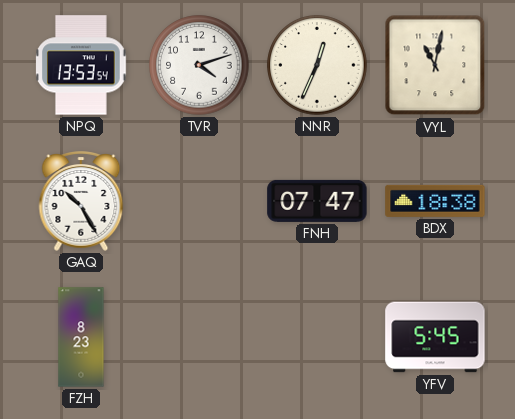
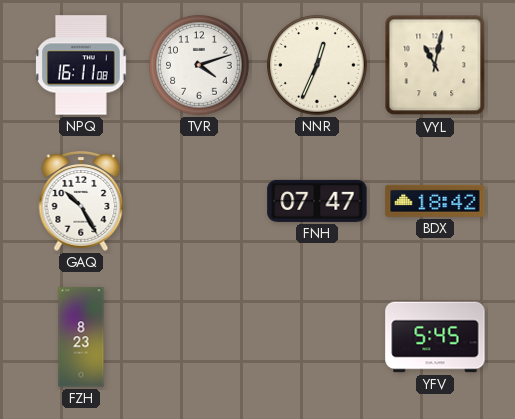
NPQ: 13:53 -> 16:11 (82, 65)
BDX: 18:38 -> 18:42 (435, 201)
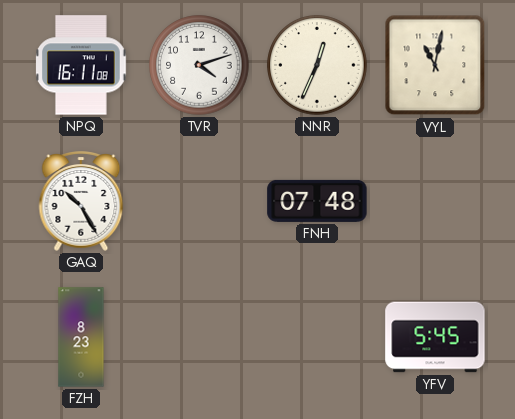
FNH: 07:47 -> 07:48 (317, 201)
BDX: 18:42 -> none (435, 201)
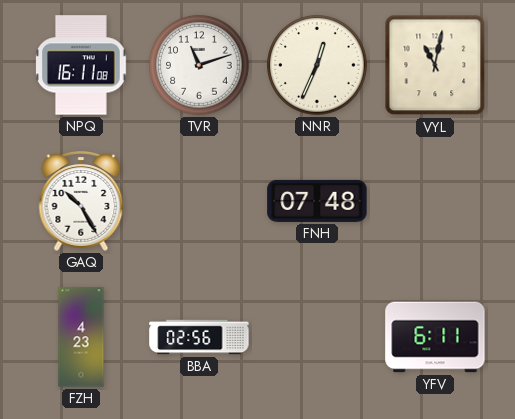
TVR: 4:12 -> 11:12 (199, 65)
FZH: 8:23 -> 4:23 (81, 337)
BBA: none -> 02:56 (199, 337)
YFV: 5:45 -> 6:11 (435, 337)
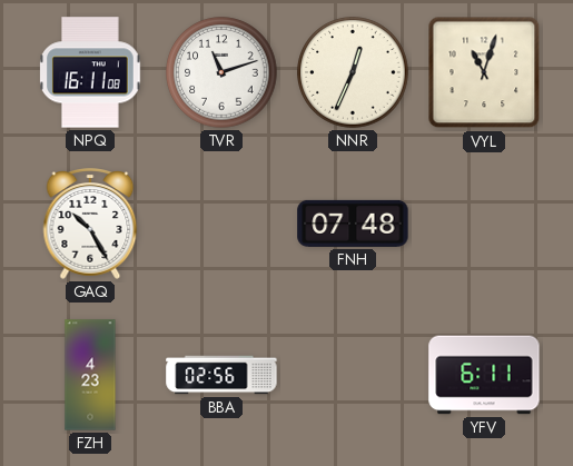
VYL: 11:02 -> 11:03 (484, 72)
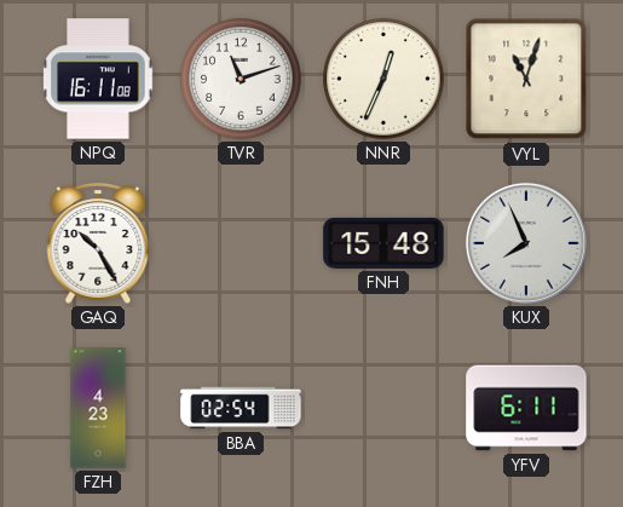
FNH: 07:48 -> 15:48 (383, 243)
KUX: none -> 7:56 (526, 243)
BBA: 02:56 -> 02:54 (241, 408)
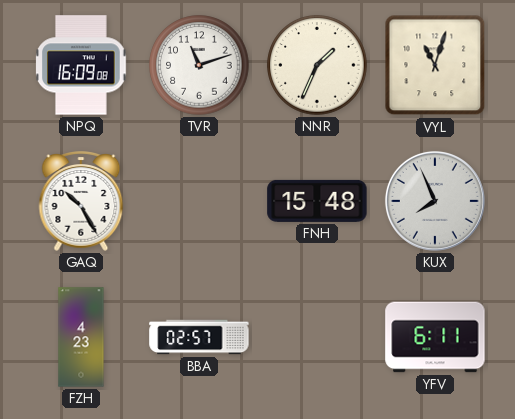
NPQ: 16:11 -> 16:09 (82, 65)
NNR: 12:34 -> 1:34 (317, 65)
BBA: 02:54 -> 02:57 (199, 337)
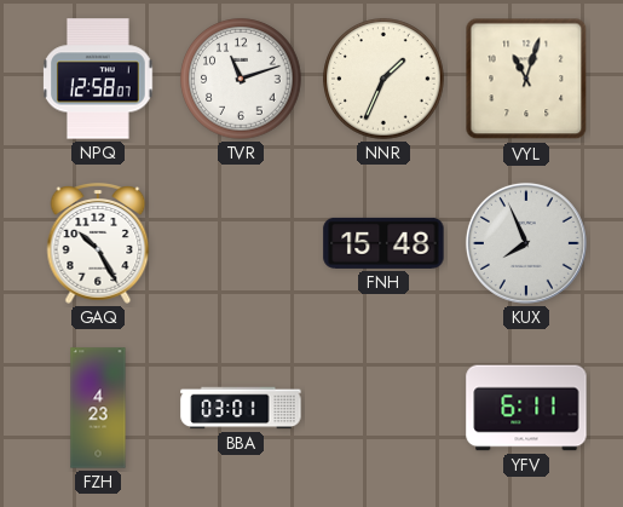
NPQ: 16:09 -> 12:58 (99, 79)
BBA: 02:57 -> 03:01 (241, 408)
